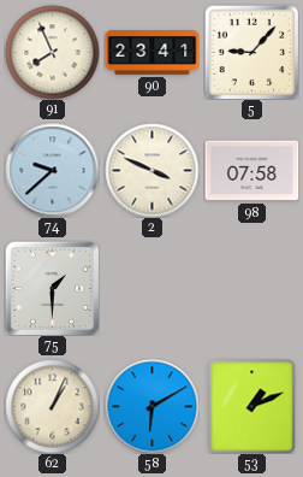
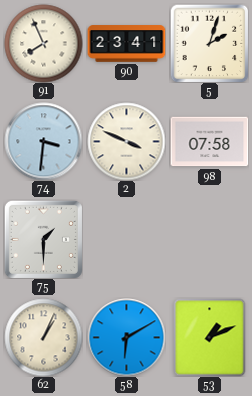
5: 9:07 -> 2:03 (209, 43)
74: 9:38 -> 3:31 (43, 141)
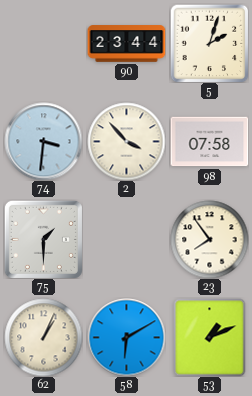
91: 7:56 -> none (43, 43)
90: 23:41 -> 23:44 (126, 44)
2: 3:49 -> 3:53 (126, 141)
23: none -> 7:54 (209, 239)
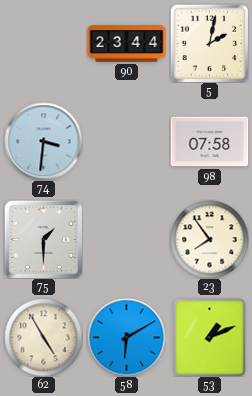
5: 2:03 -> 2:02 (209, 43)
2: 3:53 -> none (126, 141)
62: 1:04 -> 4:55 (43, 337)
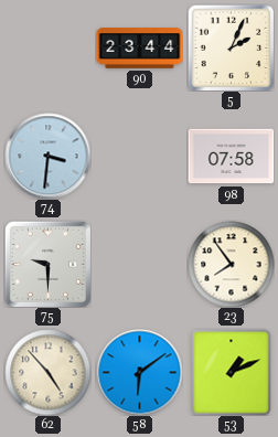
5: 2:02 -> 2:04 (231, 47)
75: 1:30 -> 9:30 (47, 264)
62: 4:55 -> 4:53 (47, 372)
58: 6:10 -> 6:09 (139, 372)
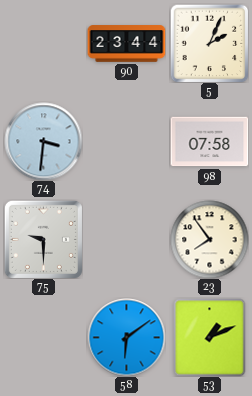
62: 4:53 -> none (47, 372)
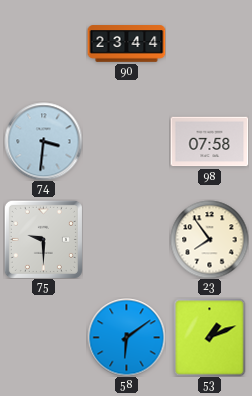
5: 2:04 -> none (209, 43)
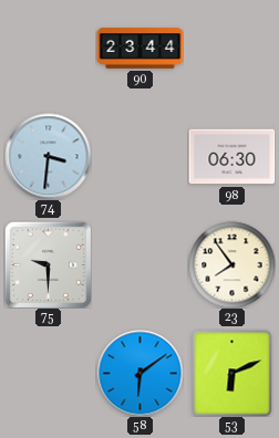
98: 07:58 -> 06:30 (231, 157)
53: 1:11 -> 6:11 (232, 373)
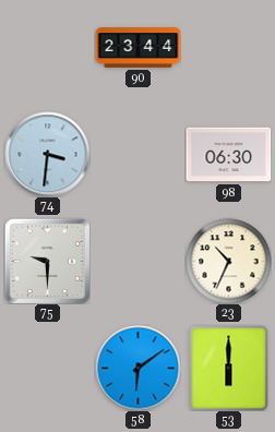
23: 7:54 -> 10:34 (228, 261)
53: 6:11 -> 6:00 (229, 368)
